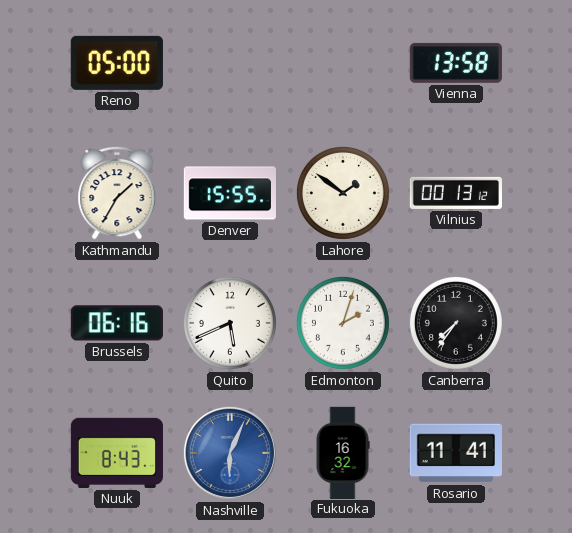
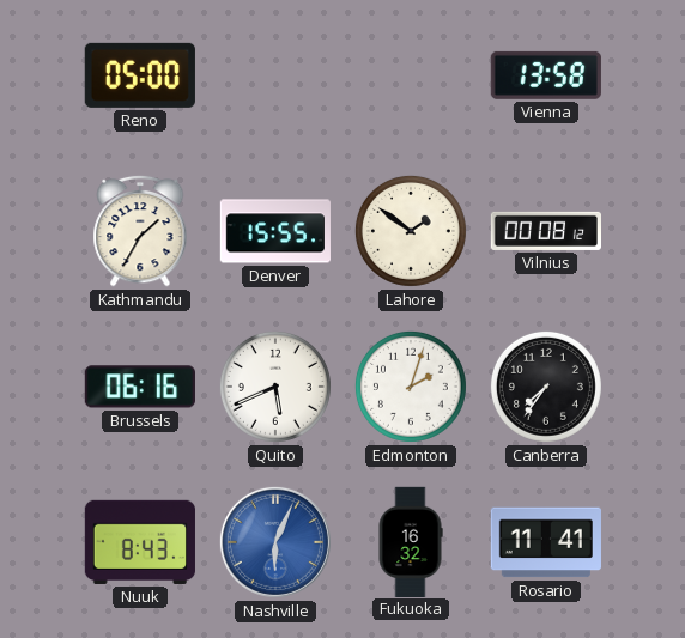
Vilnius: 00:13 -> 00:08 (545, 231)
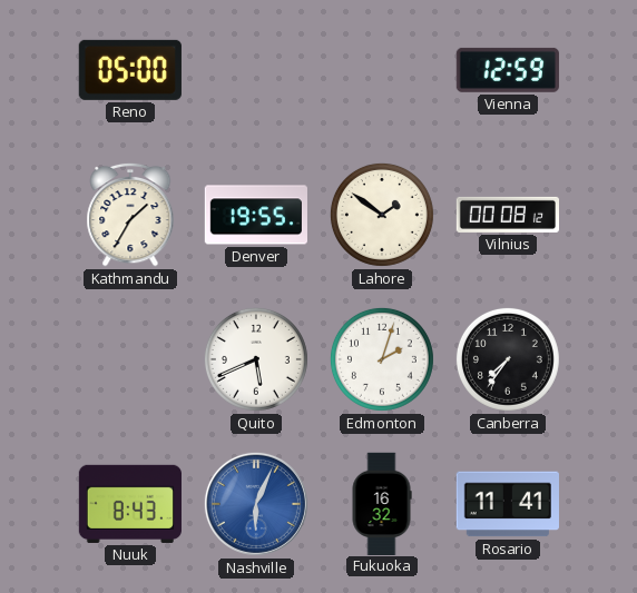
Vienna: 13:58 -> 12:59 (508, 70)
Denver: 15:55 -> 19:55 (256, 215)
Brussels: 06:16 -> none (140, 387)
